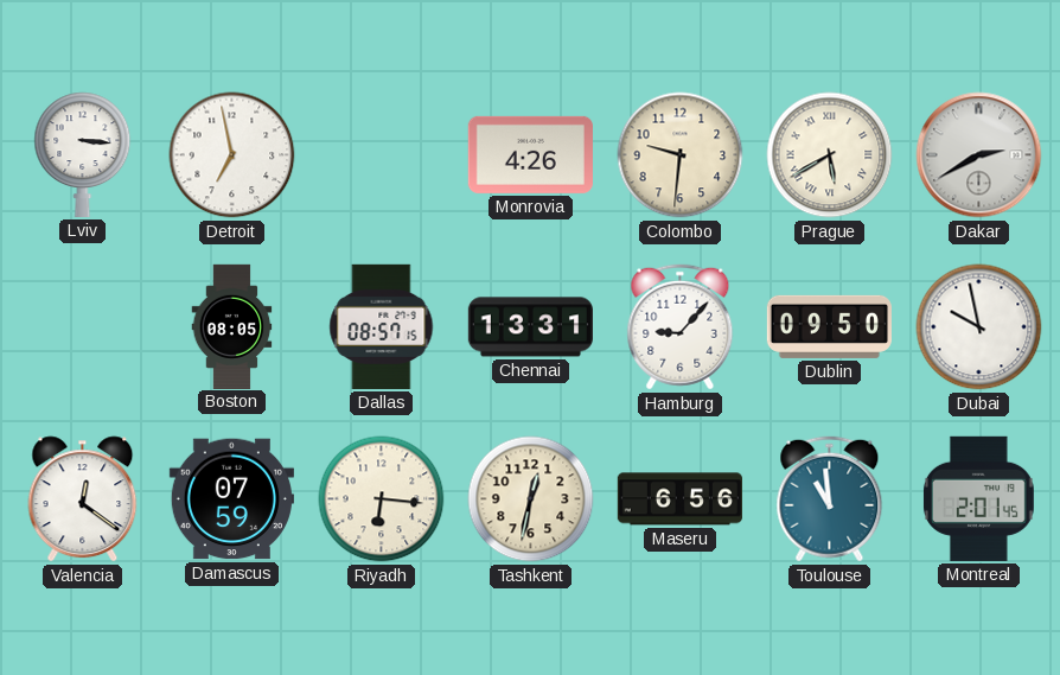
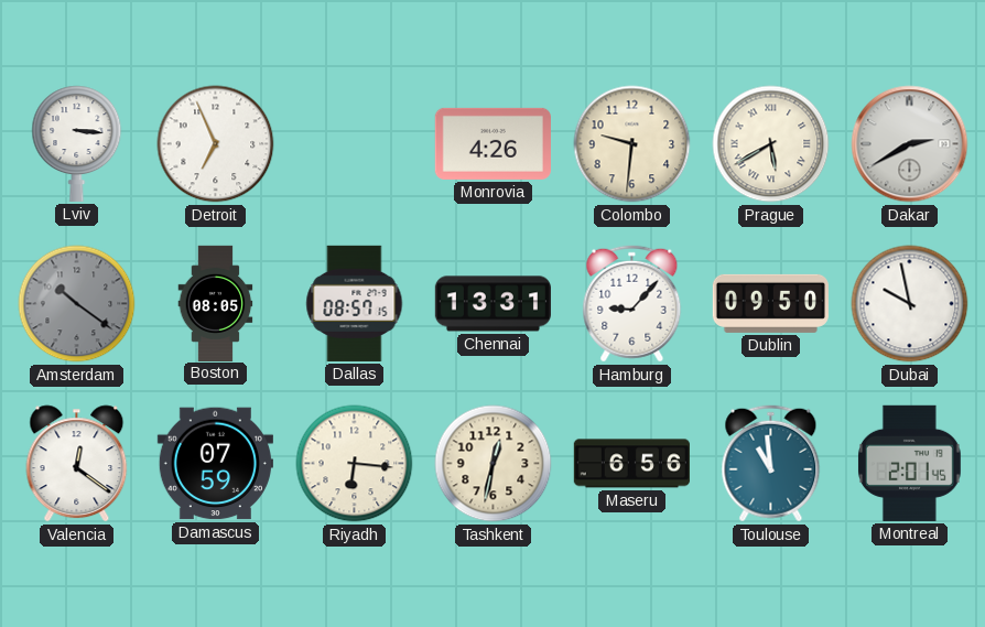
Detroit: 6:58 -> 6:56 (216, 144)
Amsterdam: none -> 10:21 (77, 304)
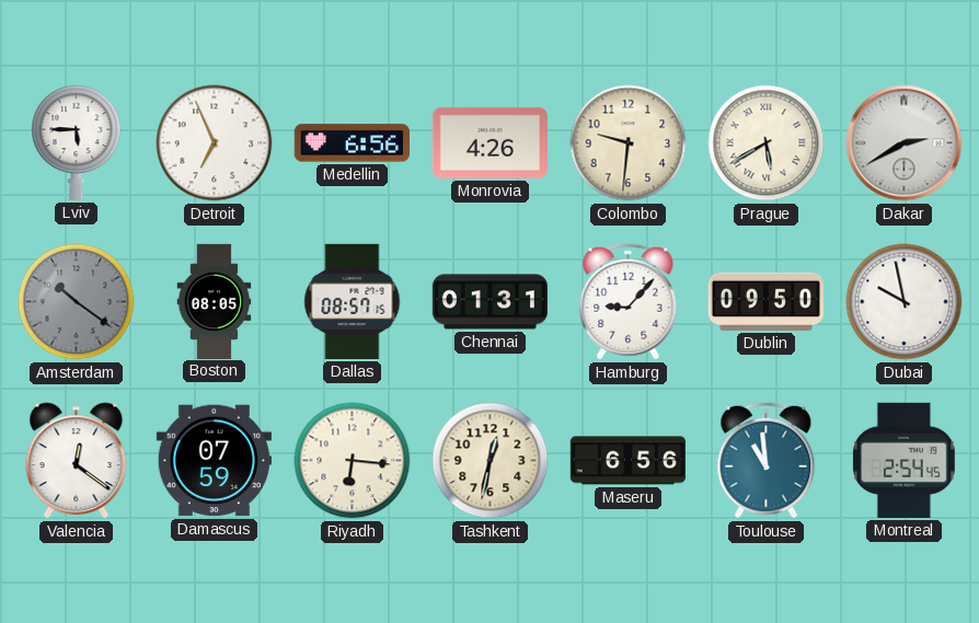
Lviv: 3:16 -> 5:45 (77, 142)
Medellin: none -> 6:56 (352, 143)
Chennai: 13:31 -> 01:31 (490, 302)
Montreal: 2:01 -> 2:54 (903, 460)
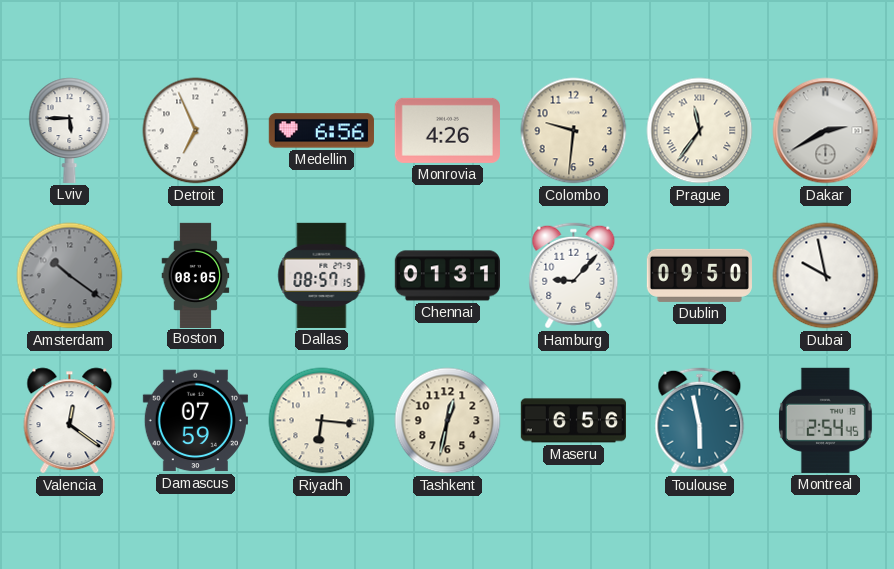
Prague: 5:40 -> 11:36 (700, 131)
Toulouse: 10:59 -> 5:58 (700, 421)
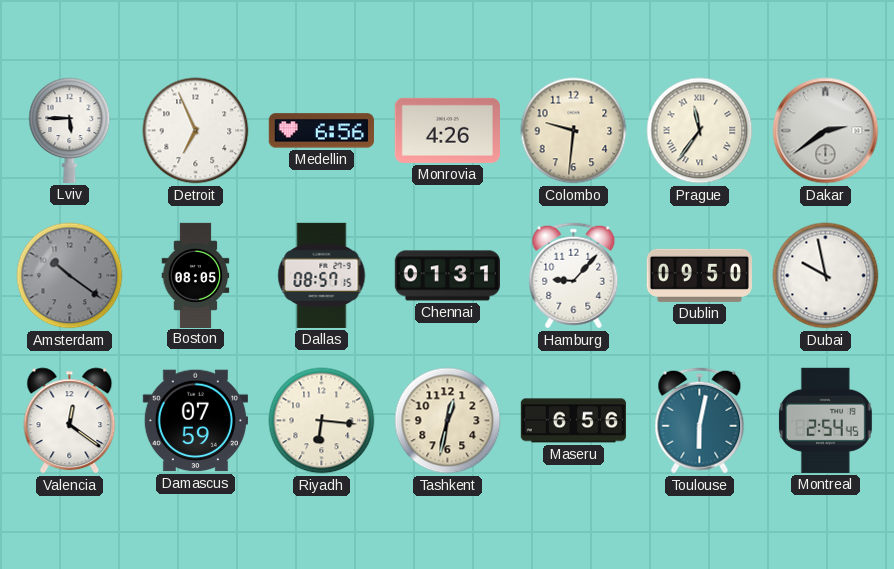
Dakar: 2:40 -> 2:39 (826, 131)
Toulouse: 5:58 -> 6:02 (700, 421)
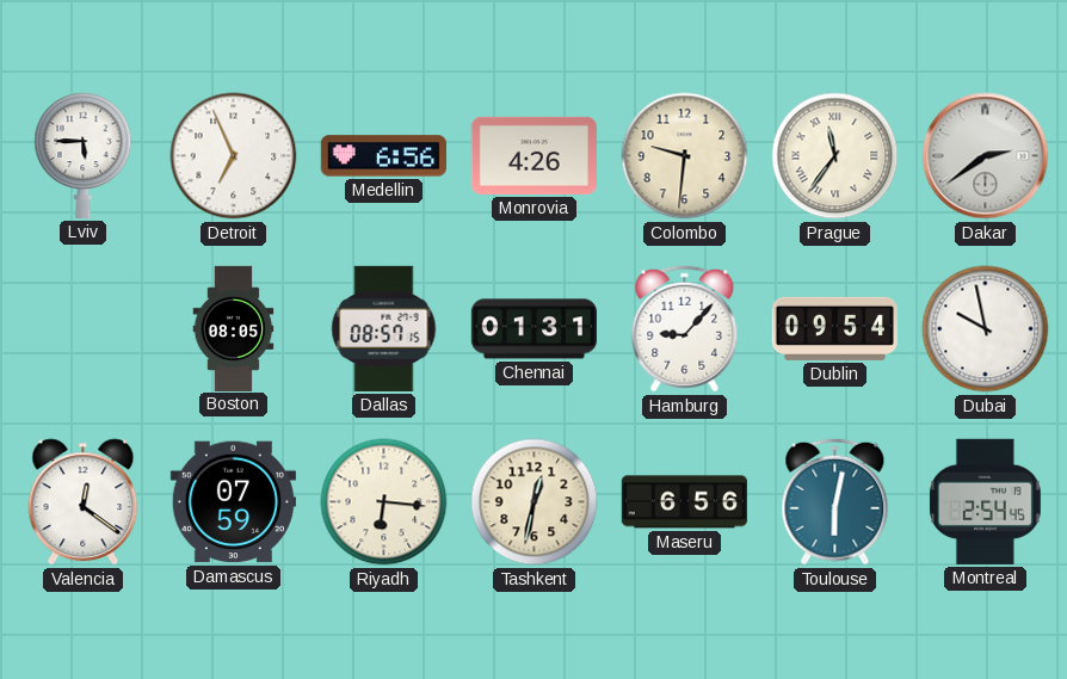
Amsterdam: 10:21 -> none (70, 276)
Dublin: 09:50 -> 09:54 (834, 328)
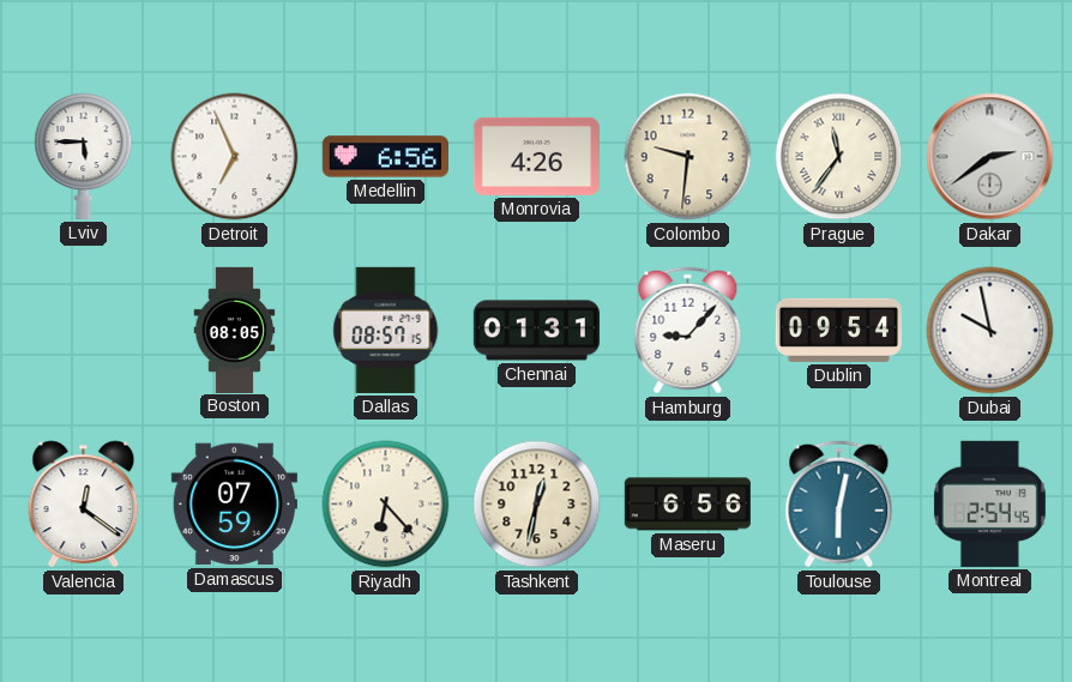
Riyadh: 6:16 -> 6:23 (386, 505)
